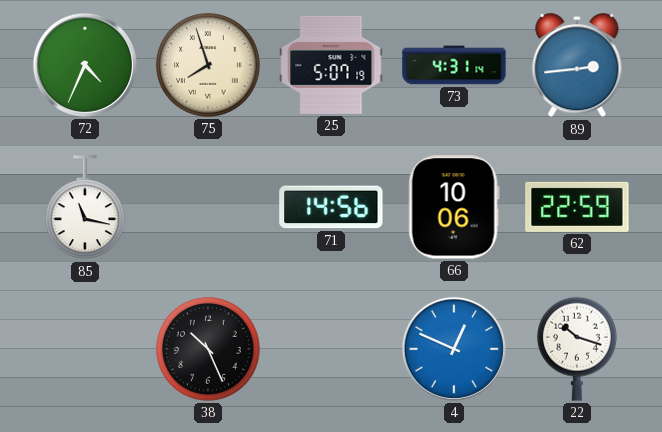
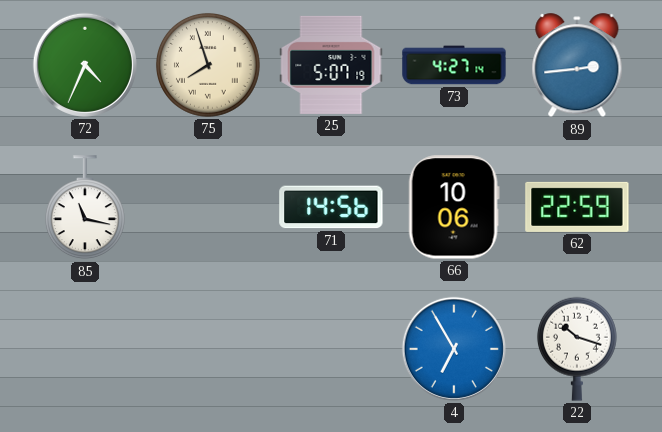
73: 4:31 -> 4:27 (454, 65)
38: 10:26 -> none (208, 349)
4: 12:49 -> 6:55 (454, 349)
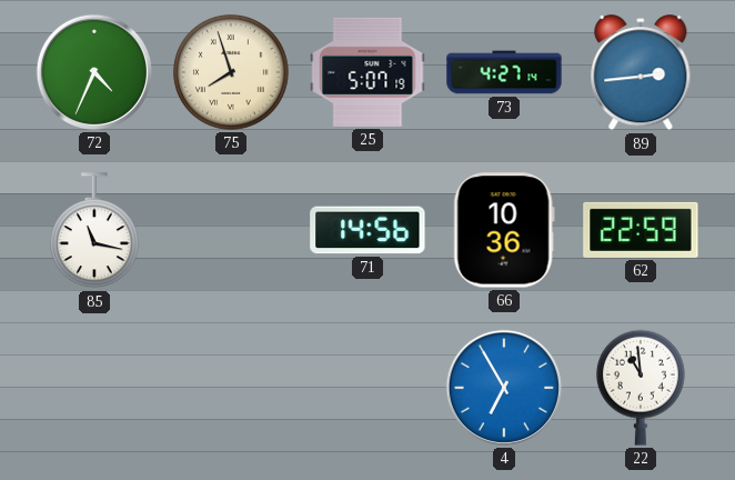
66: 10:06 -> 10:36 (504, 230)
22: 10:18 -> 10:59 (641, 388)
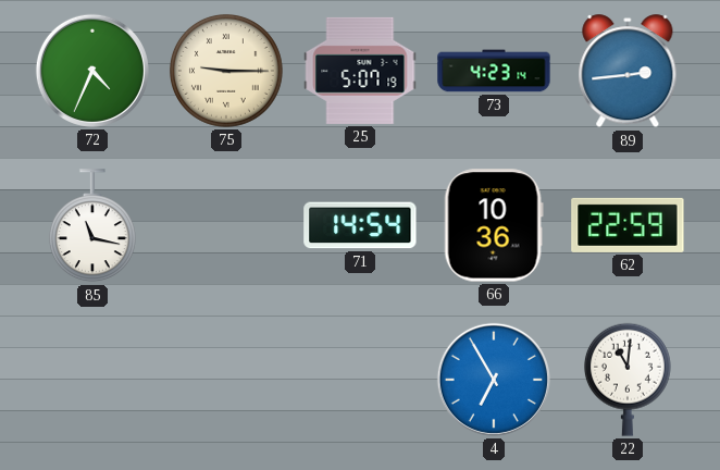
75: 7:57 -> 9:15 (226, 71)
73: 4:27 -> 4:23 (494, 71)
71: 14:56 -> 14:54 (360, 225)
22: 10:59 -> 11:01 (628, 380)
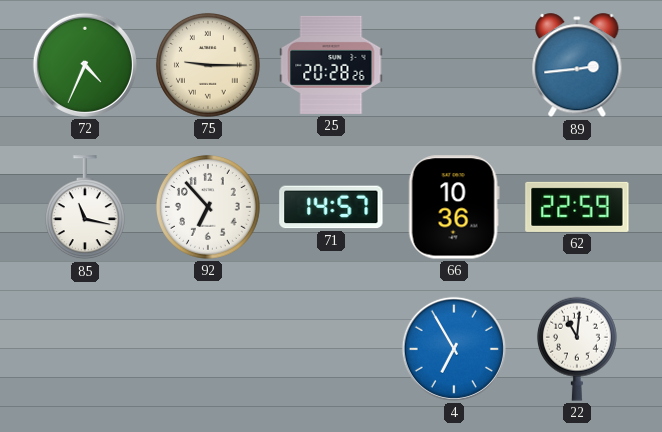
25: 5:07 -> 20:28 (331, 65)
73: 4:23 -> none (494, 71)
92: none -> 6:53 (208, 207)
71: 14:54 -> 14:57 (331, 207)
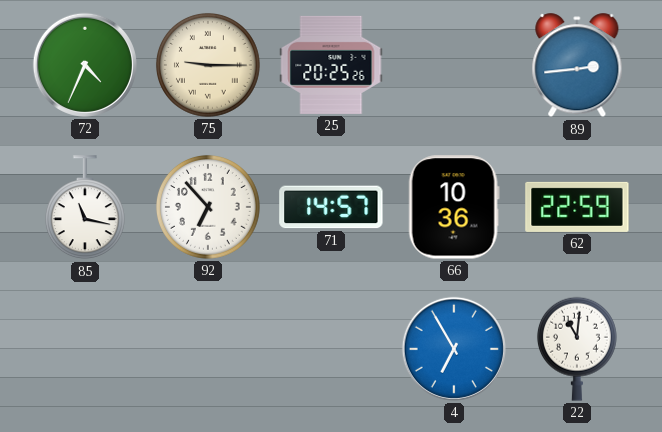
25: 20:28 -> 20:25 (331, 65)
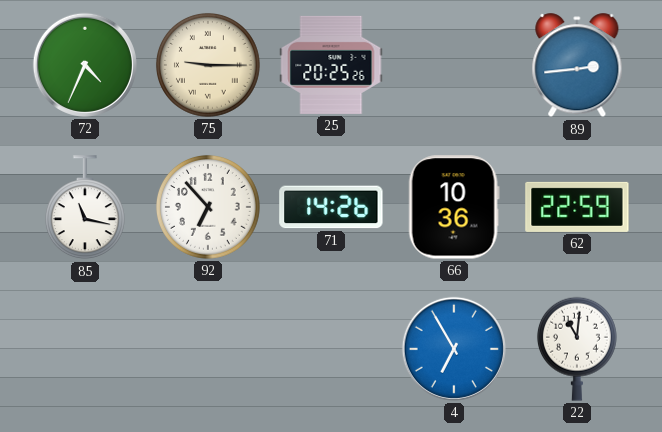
71: 14:57 -> 14:26 (331, 207)
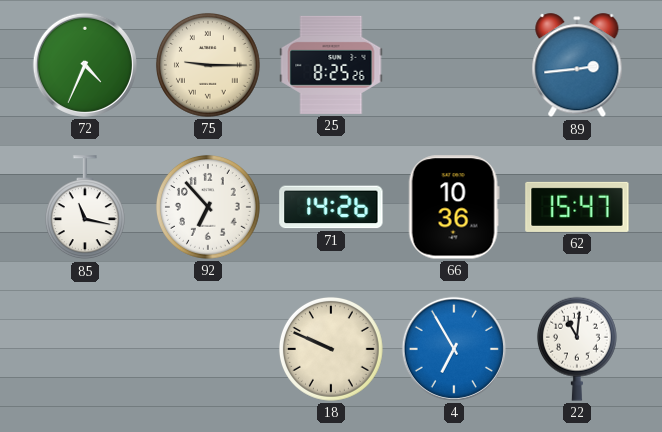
25: 20:25 -> 8:25 (331, 65)
62: 22:59 -> 15:47 (577, 207)
18: none -> 9:49 (331, 349)
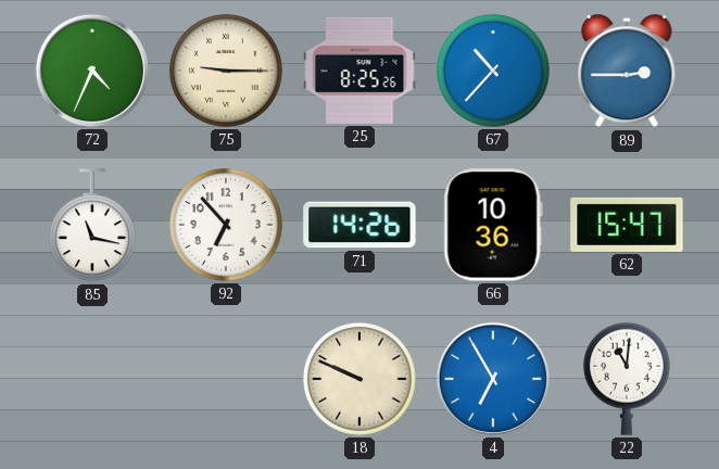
67: none -> 10:37 (493, 71)
89: 2:44 -> 2:45 (627, 72)
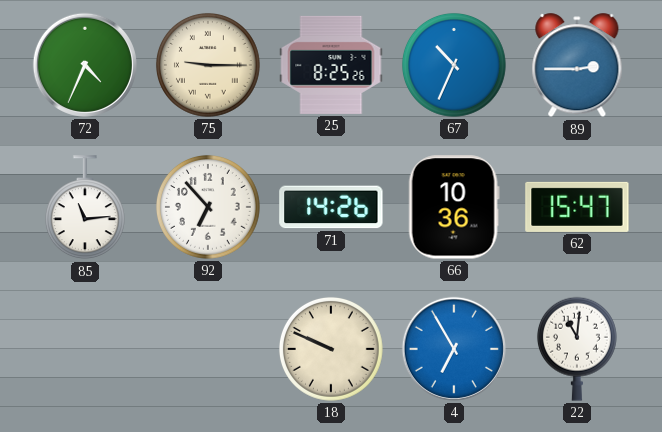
67: 10:37 -> 10:34 (454, 65)
85: 11:17 -> 11:14 (85, 208)
